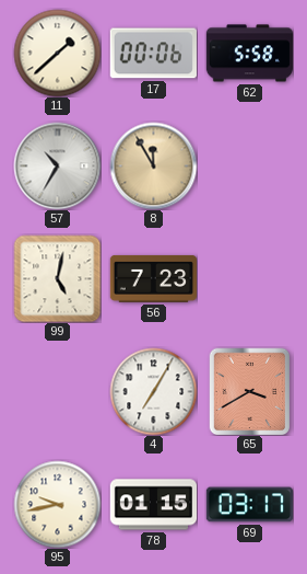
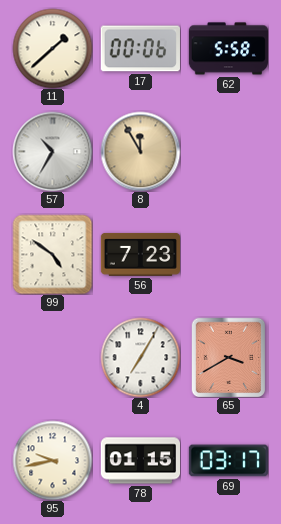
99: 5:02 -> 4:51 (52, 254)
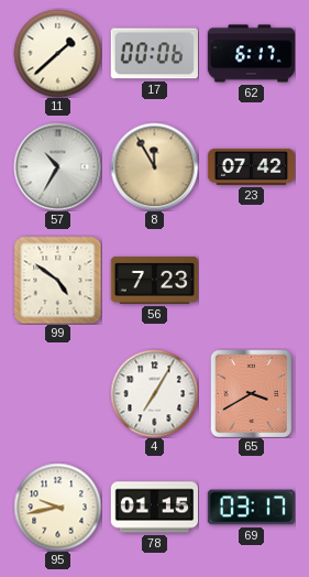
62: 5:58 -> 6:17 (251, 54)
23: none -> 07:42 (251, 166)
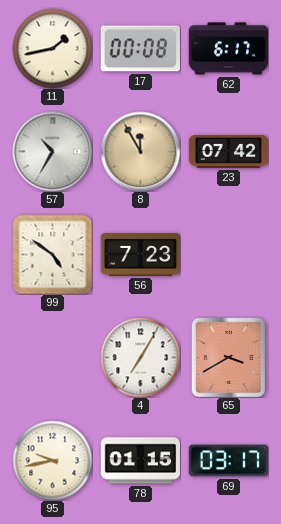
11: 1:38 -> 1:43 (52, 48)
17: 00:06 -> 00:08 (140, 49)
